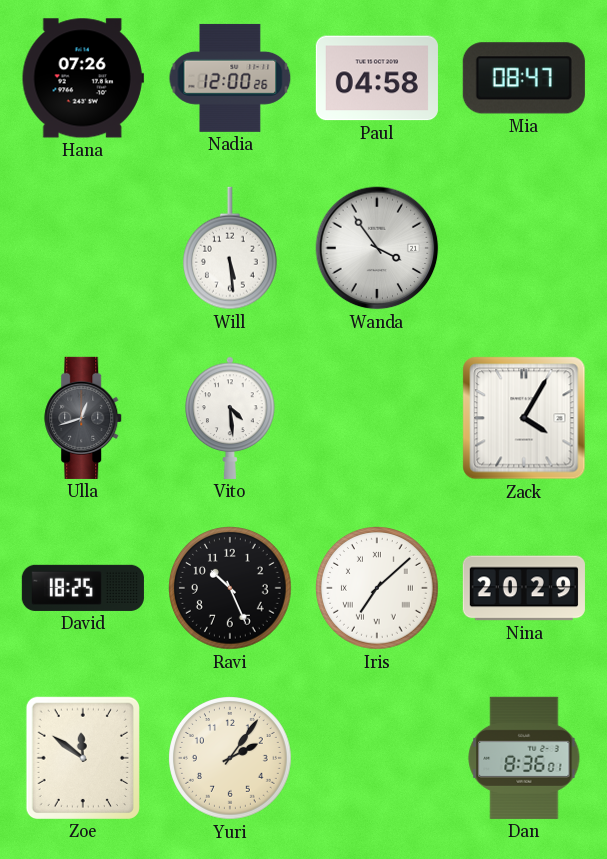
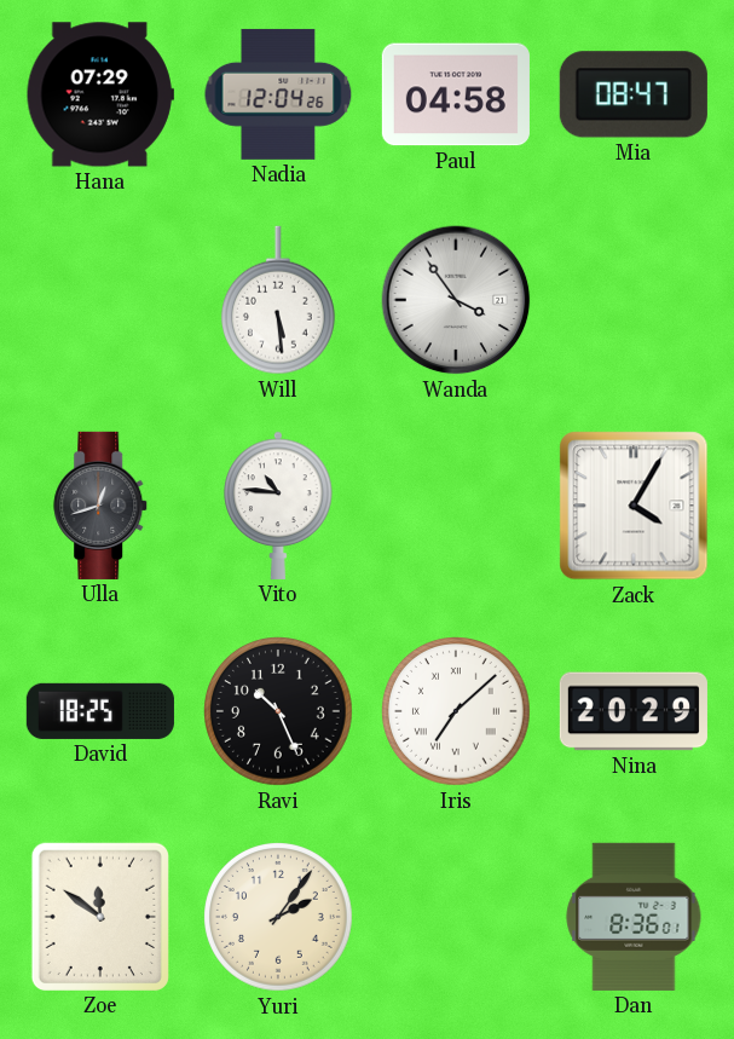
Hana: 07:26 -> 07:29 (100, 94)
Nadia: 12:00 -> 12:04 (278, 94)
Vito: 4:29 -> 10:46 (278, 506)
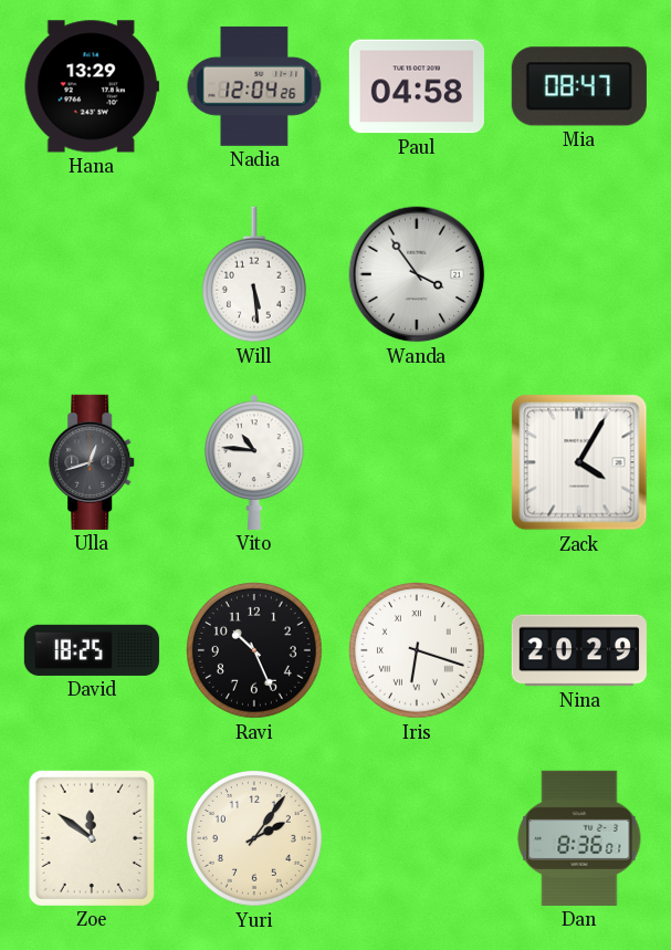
Hana: 07:29 -> 13:29 (92, 86)
Iris: 7:08 -> 6:18 (418, 651)
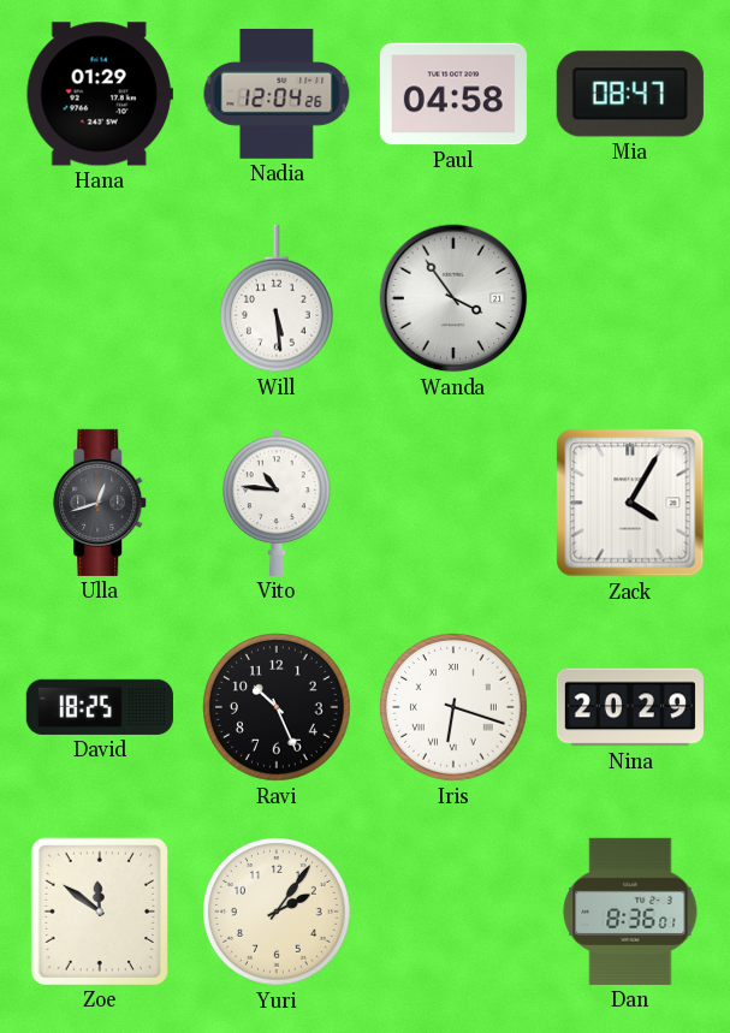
Hana: 13:29 -> 01:29 (100, 94)
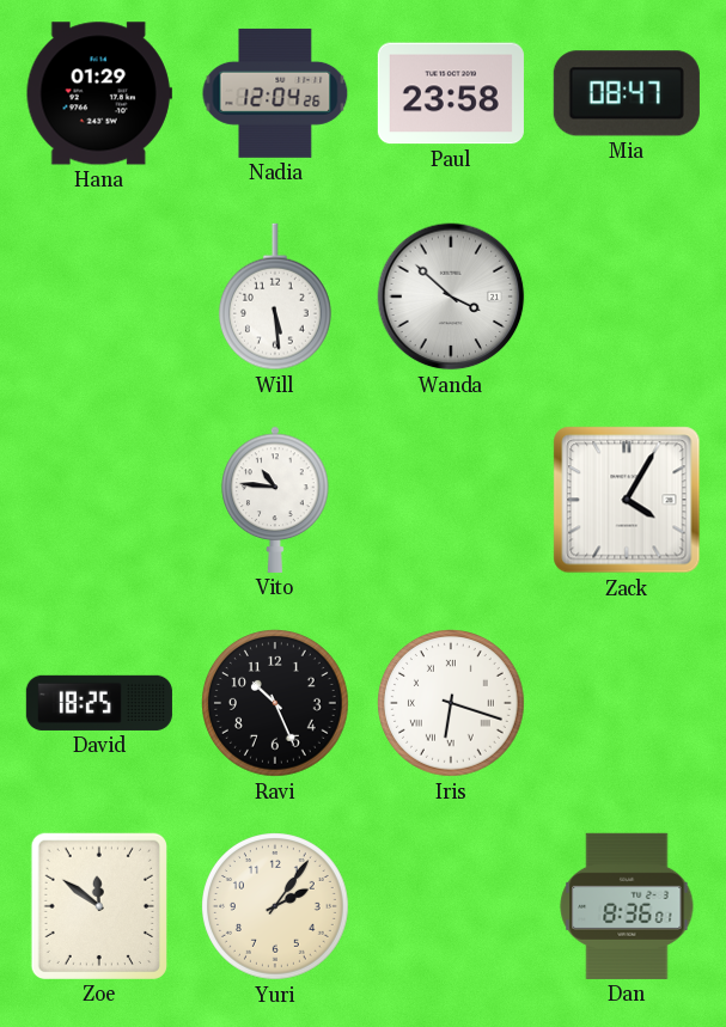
Paul: 04:58 -> 23:58 (451, 93)
Wanda: 3:54 -> 3:52 (451, 297)
Ulla: 12:42 -> none (101, 503)
Nina: 20:29 -> none (630, 707)
